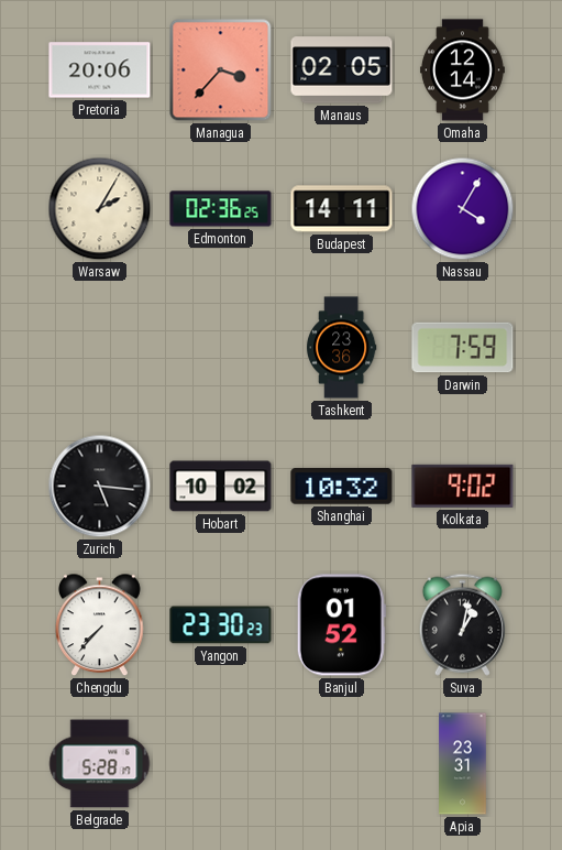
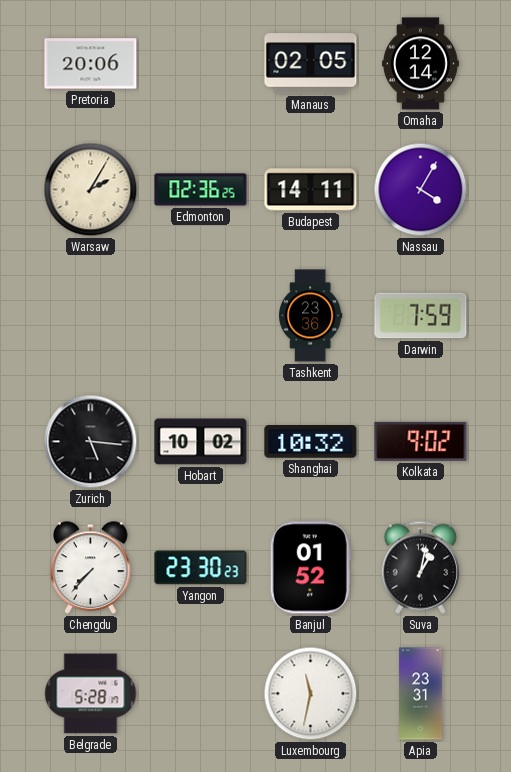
Managua: 3:37 -> none (221, 70)
Luxembourg: none -> 11:32 (311, 694)
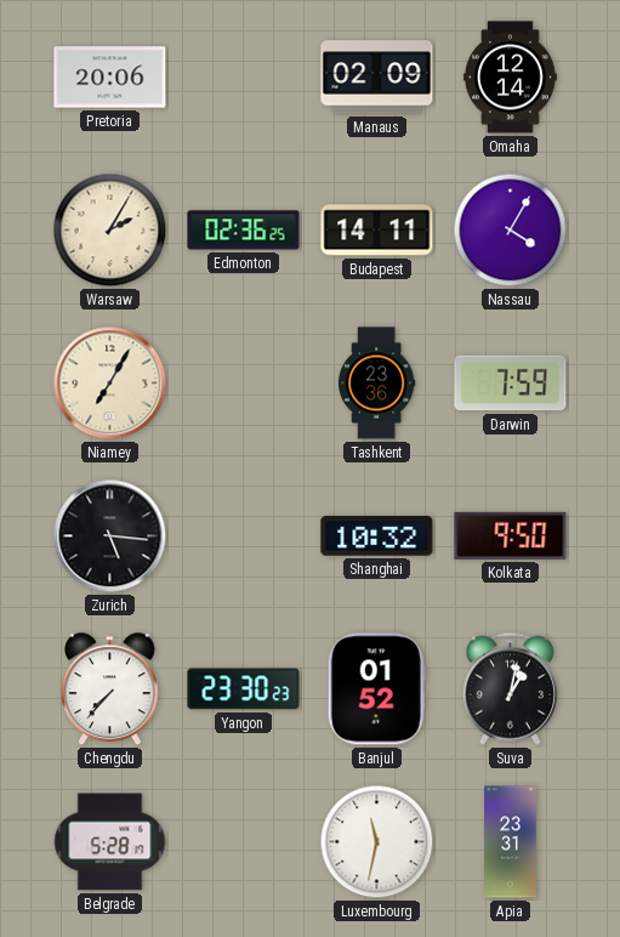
Manaus: 02:05 -> 02:09 (377, 78)
Niamey: none -> 7:05 (110, 384)
Hobart: 10:02 -> none (201, 442)
Kolkata: 9:02 -> 9:50 (511, 535)
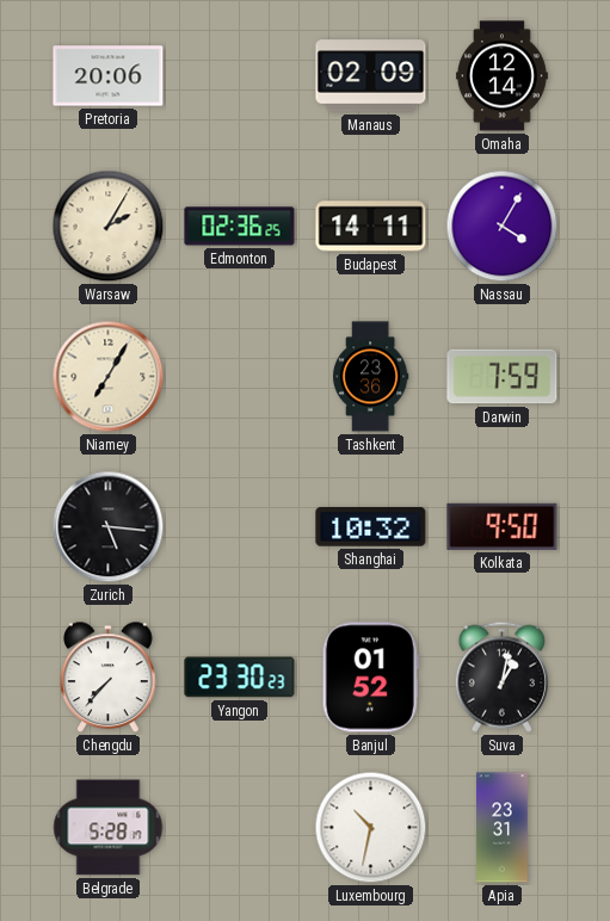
Luxembourg: 11:32 -> 10:32 (371, 828)
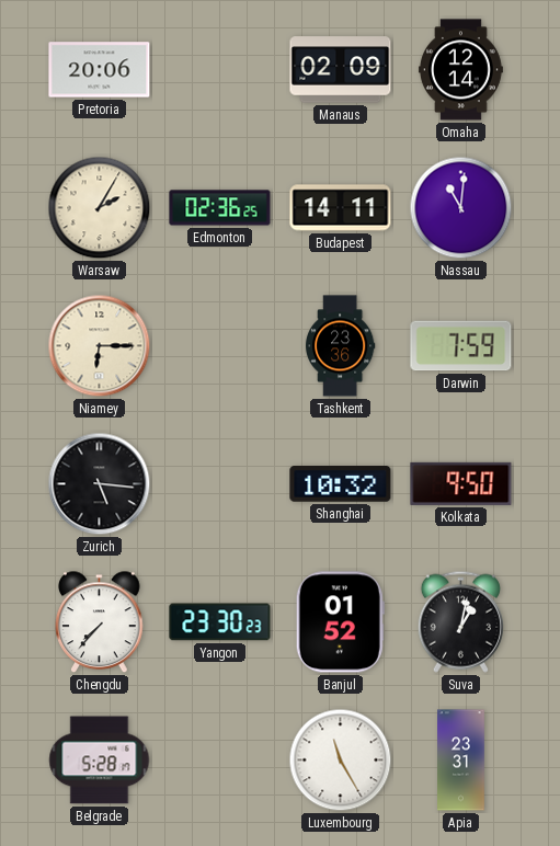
Nassau: 4:05 -> 11:01 (461, 208)
Niamey: 7:05 -> 6:15 (100, 346)
Luxembourg: 10:32 -> 11:25 (341, 761)
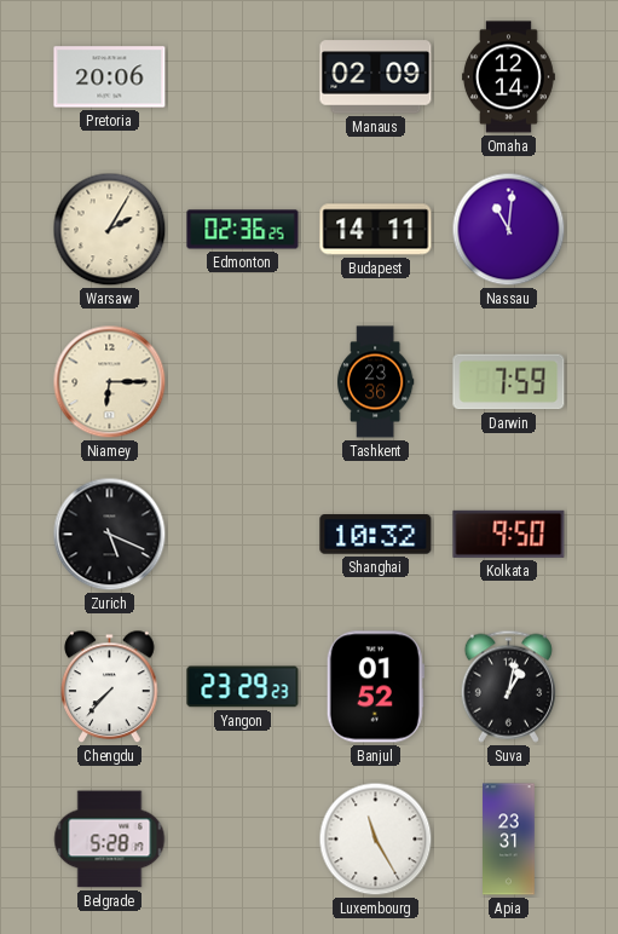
Zurich: 5:16 -> 5:19 (110, 535)
Yangon: 23:30 -> 23:29 (243, 687)
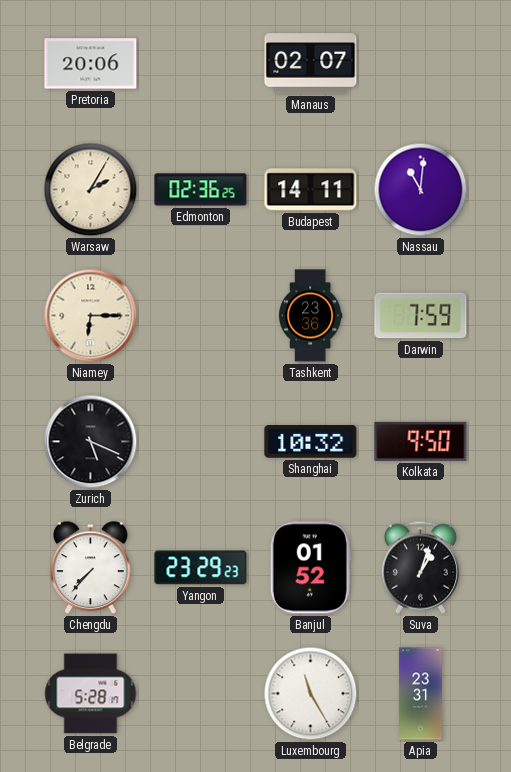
Manaus: 02:09 -> 02:07 (311, 64)
Omaha: 12:14 -> none (508, 77)
Suva: 1:02 -> 1:03 (420, 567)
